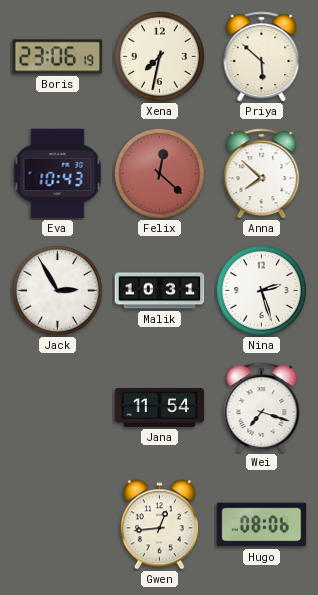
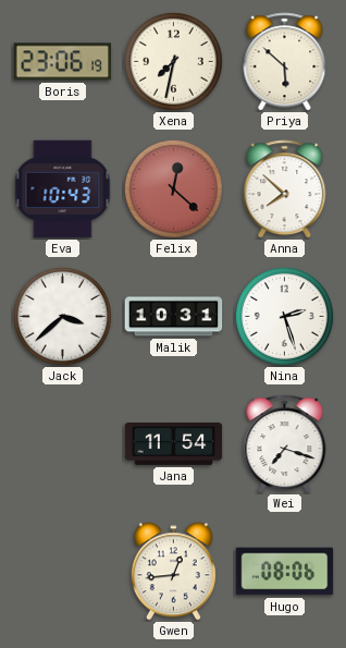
Jack: 2:55 -> 3:38 (62, 316)
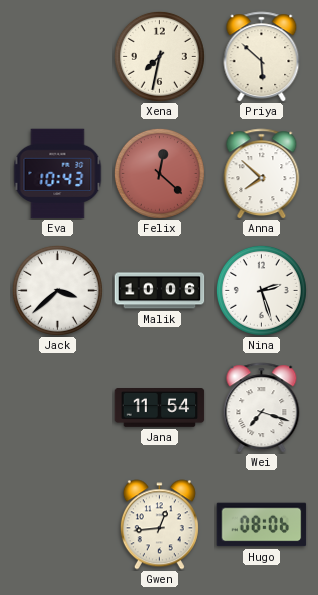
Boris: 23:06 -> none (63, 62)
Malik: 10:31 -> 10:06 (160, 291)
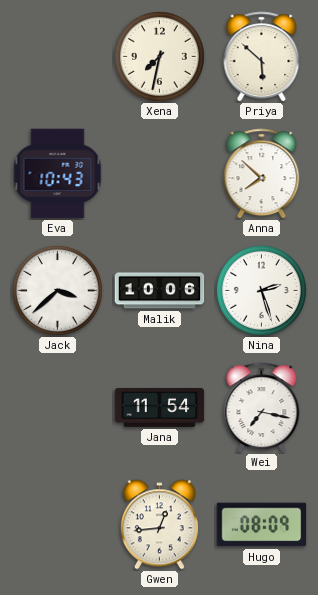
Felix: 12:22 -> none (159, 173)
Wei: 7:18 -> 7:17 (262, 408)
Hugo: 08:06 -> 08:09 (262, 525)
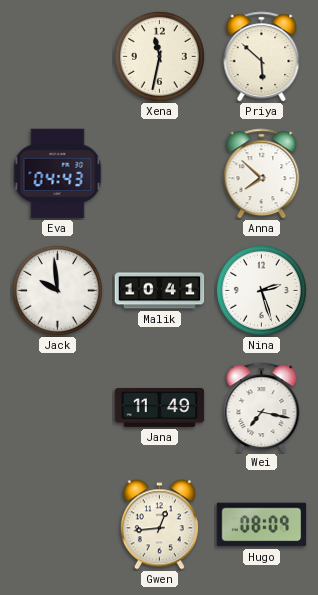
Xena: 7:32 -> 11:32 (159, 56)
Eva: 10:43 -> 04:43 (58, 174)
Jack: 3:38 -> 9:59 (57, 290)
Malik: 10:06 -> 10:41 (160, 291)
Jana: 11:54 -> 11:49 (160, 408)
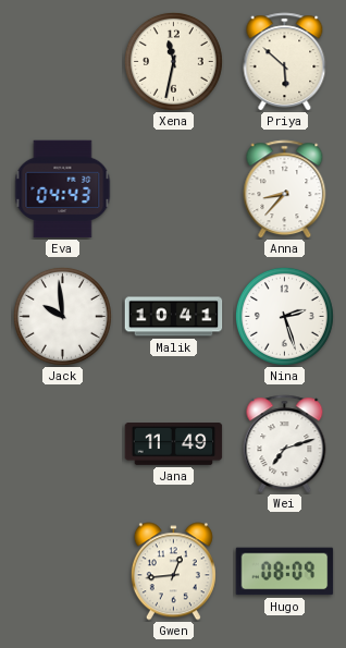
Anna: 7:52 -> 8:37 (285, 189)
Wei: 7:17 -> 7:12 (285, 444)
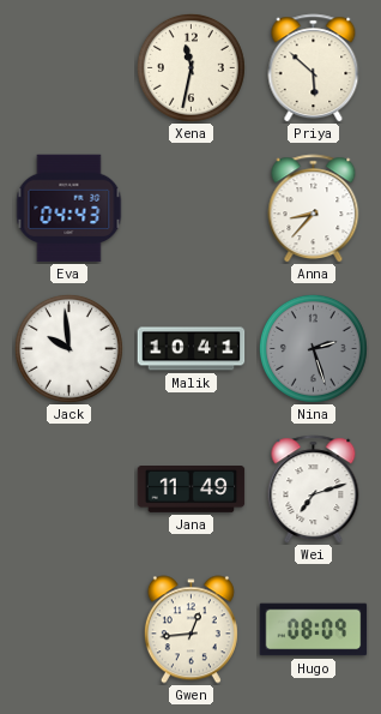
Nina dial: white -> grey (313, 348)
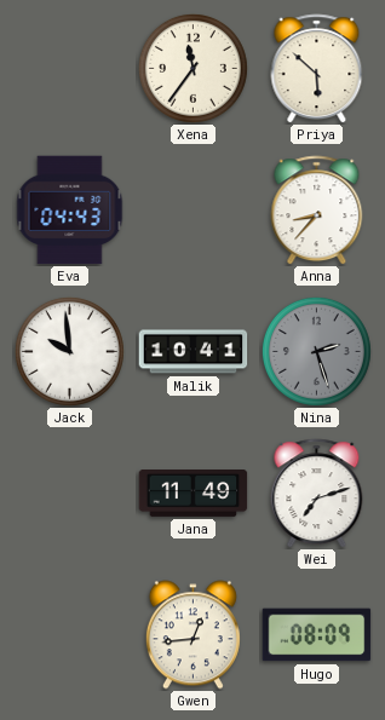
Xena: 11:32 -> 11:36 (192, 68)
